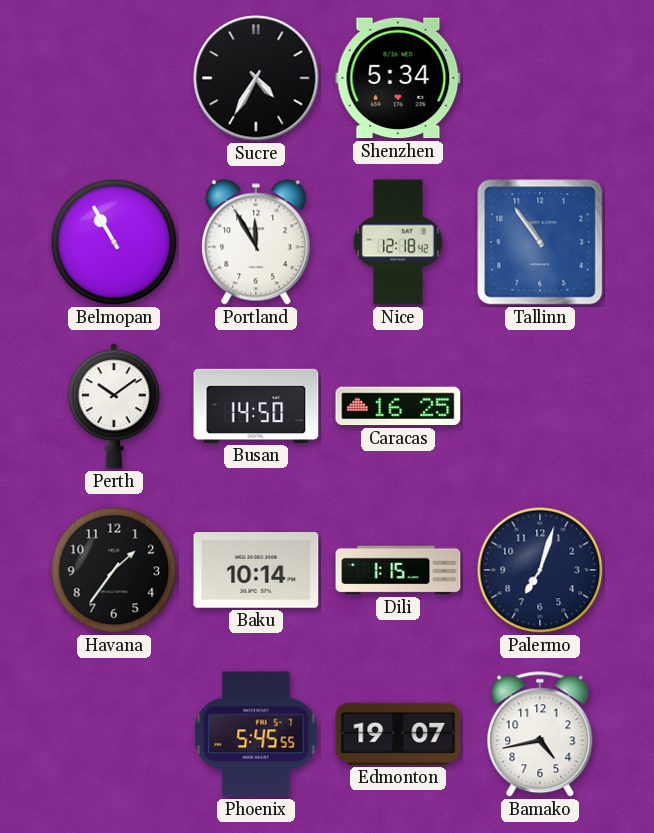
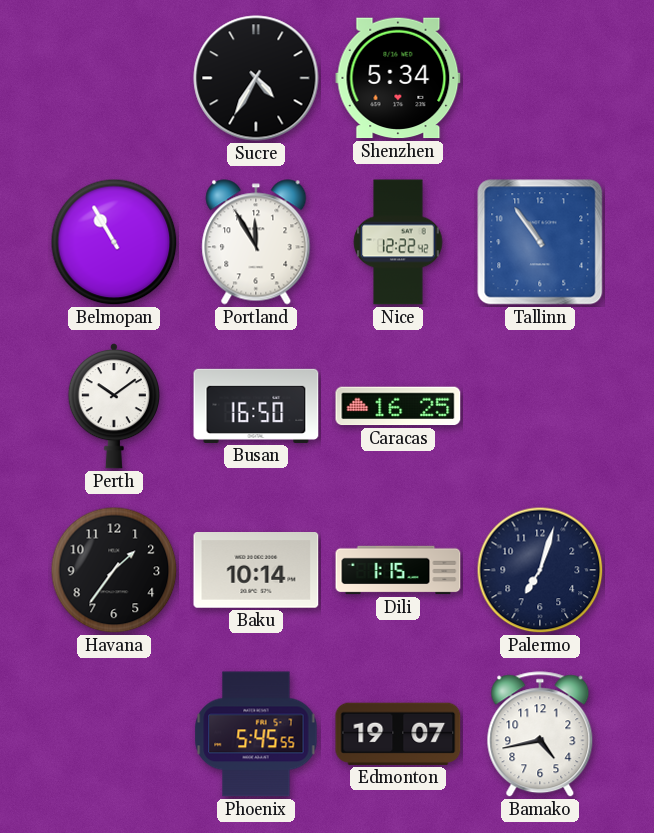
Nice: 12:18 -> 12:22 (398, 242)
Busan: 14:50 -> 16:50 (256, 406)
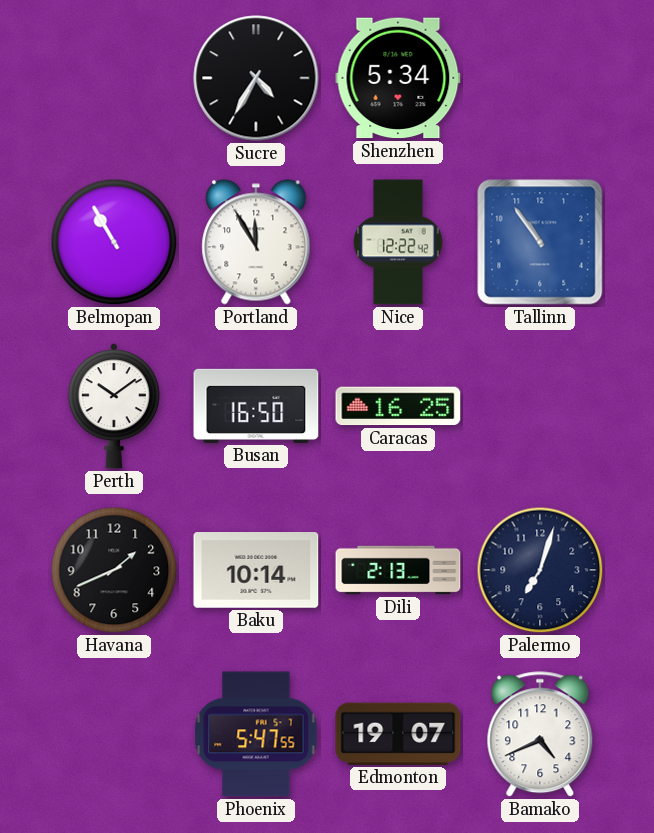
Havana: 1:36 -> 1:41 (114, 570)
Dili: 1:15 -> 2:13 (398, 570)
Phoenix: 5:45 -> 5:47 (256, 734)
Bamako: 4:43 -> 4:41 (540, 735)
